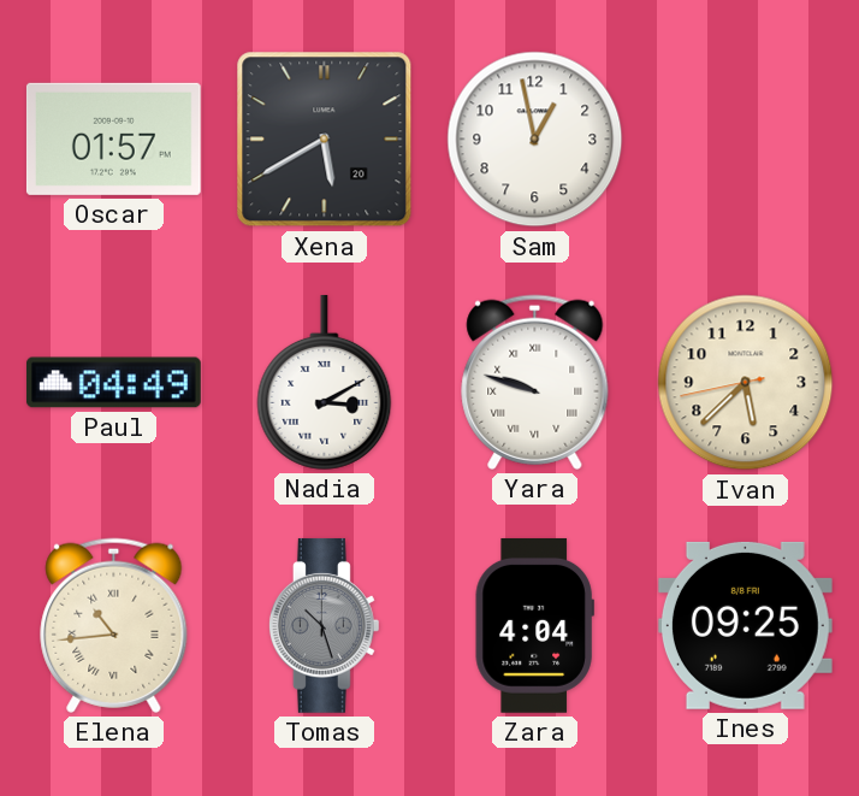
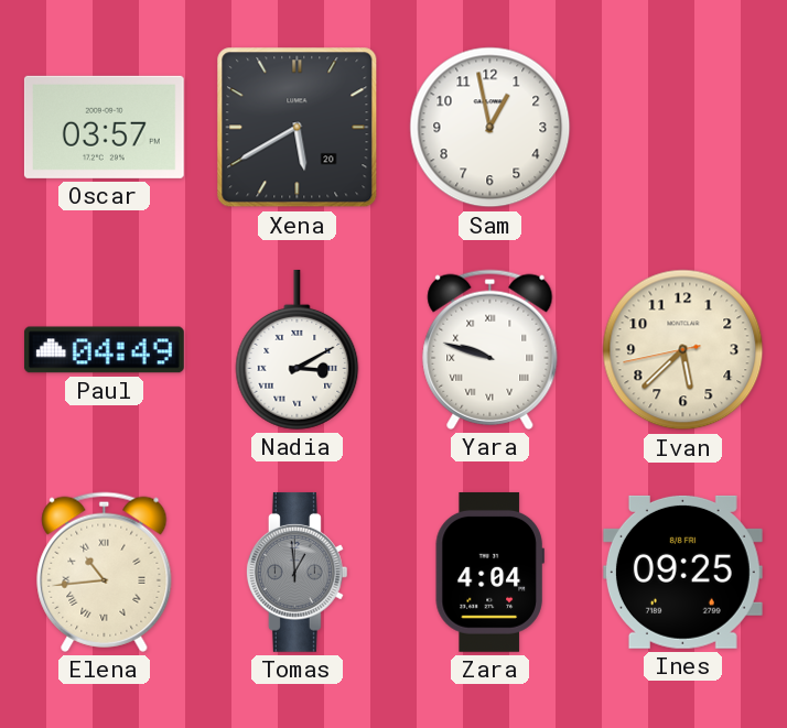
Oscar: 01:57 -> 03:57 (104, 127)
Tomas: 10:27 -> 12:59 (297, 572)
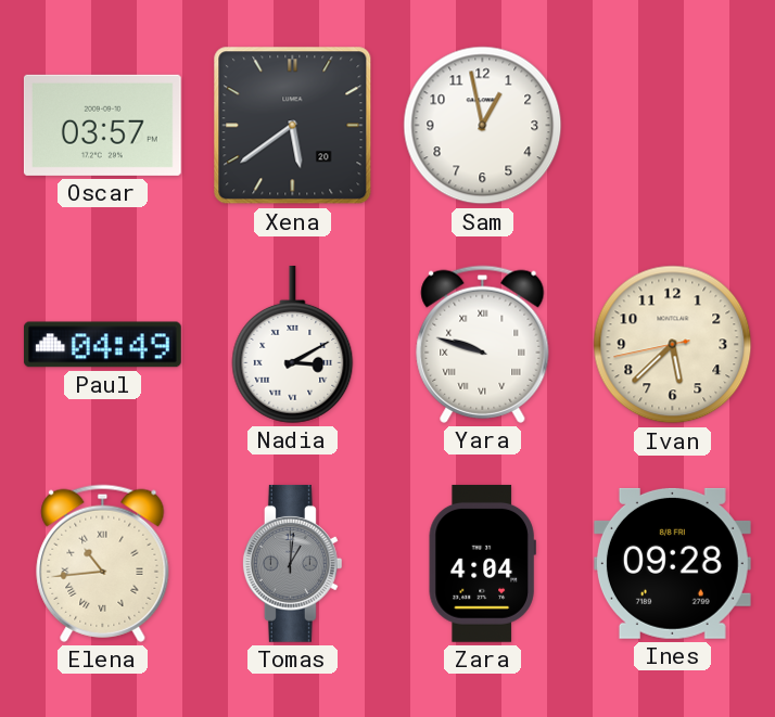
Xena: 5:40 -> 5:39 (293, 126)
Tomas: 12:59 -> 1:01 (292, 563)
Ines: 09:25 -> 09:28 (672, 563)
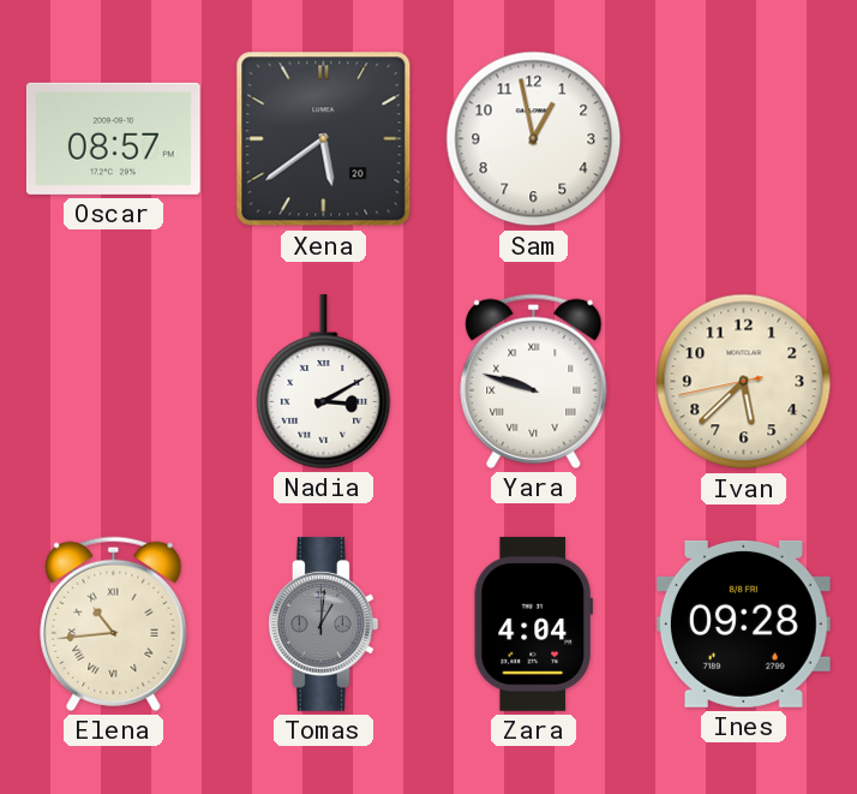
Oscar: 03:57 -> 08:57 (113, 138)
Paul: 04:49 -> none (102, 345)
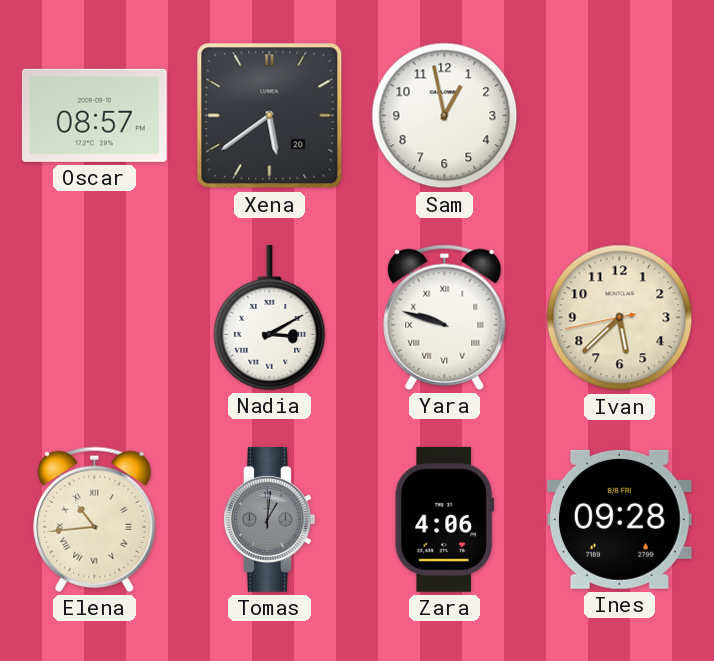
Zara: 4:04 -> 4:06 (444, 519)
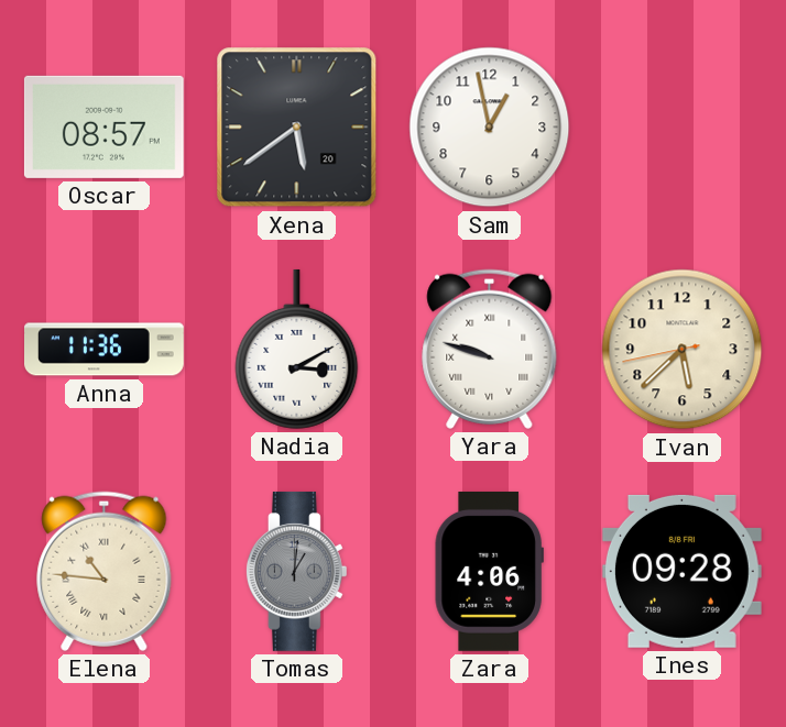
Anna: none -> 11:36 (105, 350)
Elena: 10:44 -> 10:46 (105, 571)
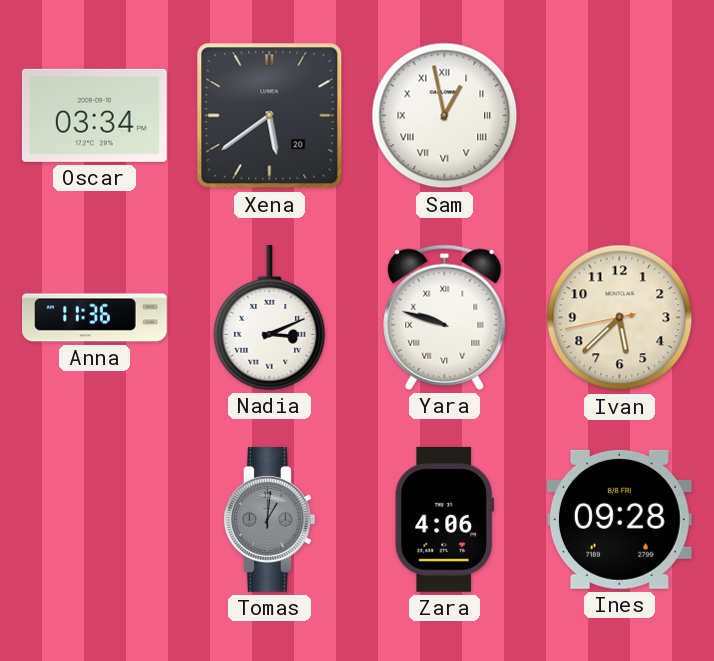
Oscar: 08:57 -> 03:34 (94, 115)
Sam numerals: Arabic -> Roman (445, 116)
Nadia: 3:10 -> 3:11 (270, 317)
Elena: 10:46 -> none (105, 571)
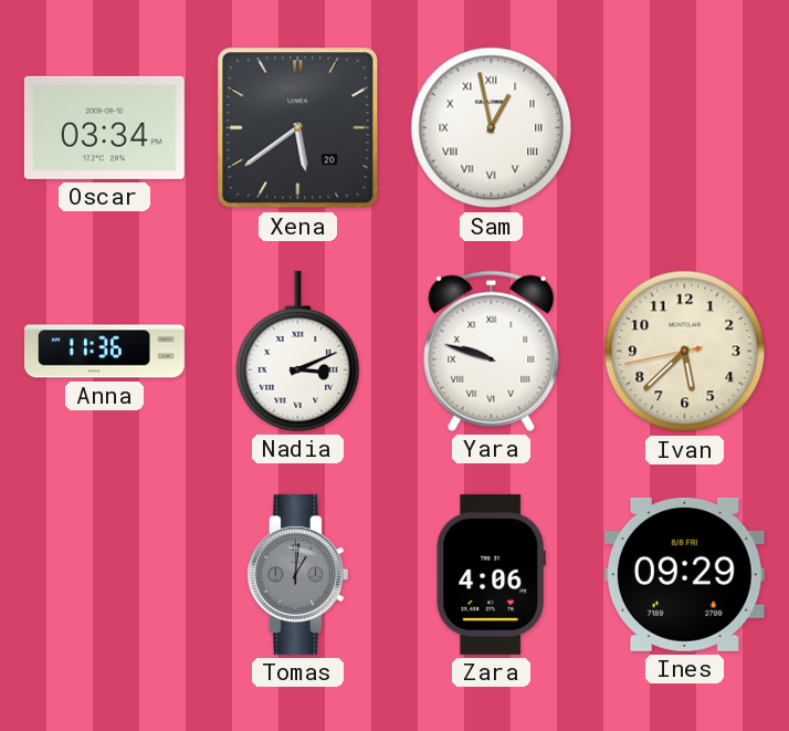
Ines: 09:28 -> 09:29 (684, 574)
